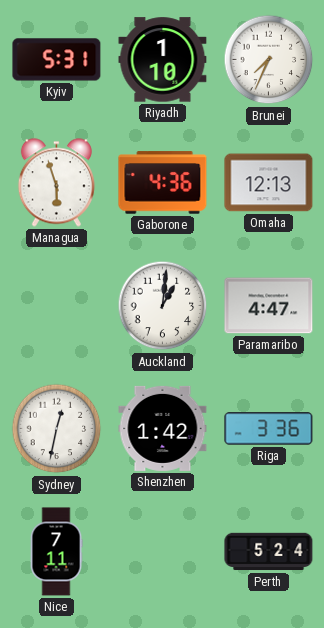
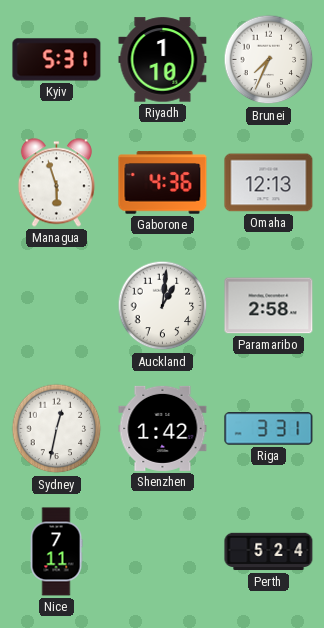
Paramaribo: 4:47 -> 2:58 (269, 306)
Riga: 3:36 -> 3:31 (269, 429)
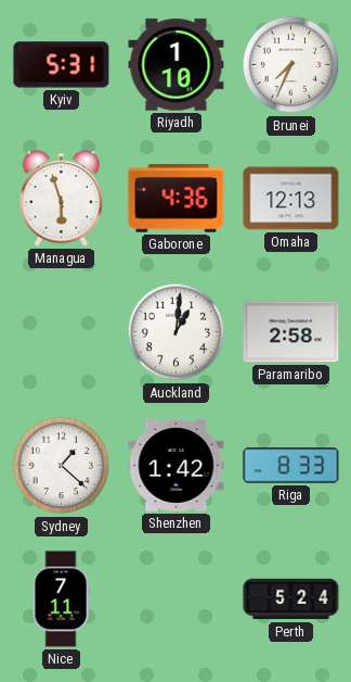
Sydney: 12:32 -> 1:22 (62, 466)
Riga: 3:31 -> 8:33 (291, 466)
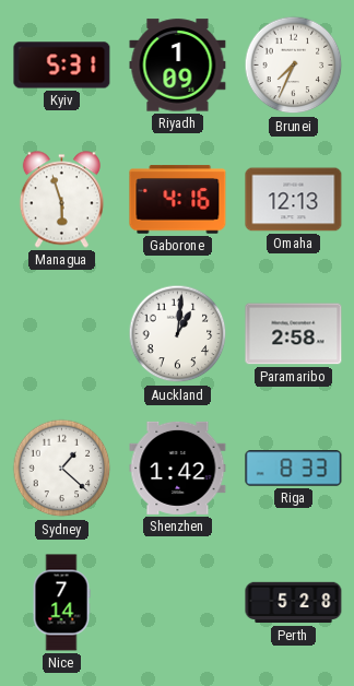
Riyadh: 1:10 -> 1:09 (178, 66)
Gaborone: 4:36 -> 4:16 (178, 200)
Nice: 7:11 -> 7:14 (61, 603)
Perth: 5:24 -> 5:28 (294, 603)
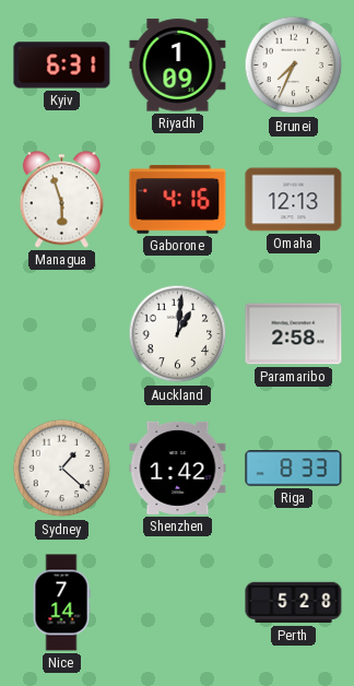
Kyiv: 5:31 -> 6:31 (62, 66)
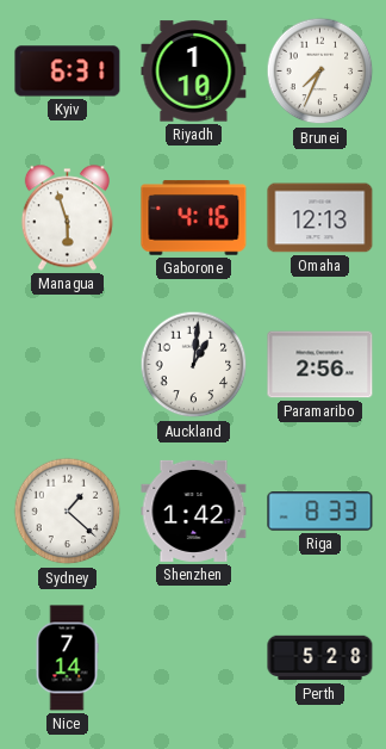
Riyadh: 1:09 -> 1:10 (194, 72)
Paramaribo: 2:58 -> 2:56 (320, 365)
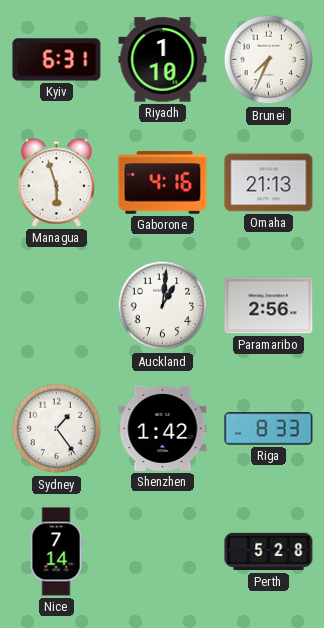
Omaha: 12:13 -> 21:13 (269, 183)
Sydney: 1:22 -> 1:24 (57, 429)
